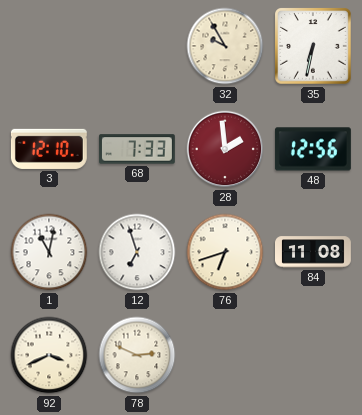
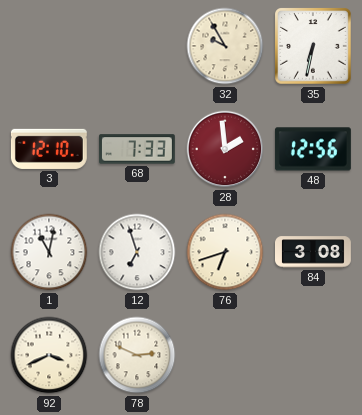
84: 11:08 -> 3:08 (314, 252)
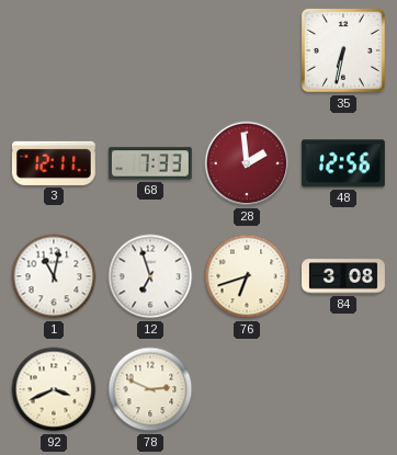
32: 9:55 -> none (225, 46)
3: 12:10 -> 12:11 (54, 163)
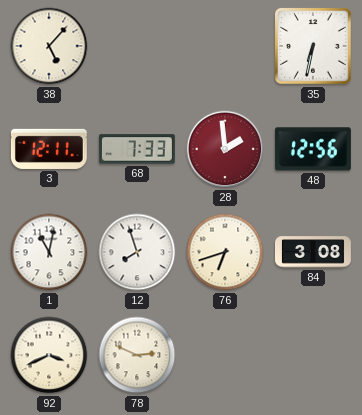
38: none -> 5:07 (49, 46)
12: 6:57 -> 7:57 (137, 252)
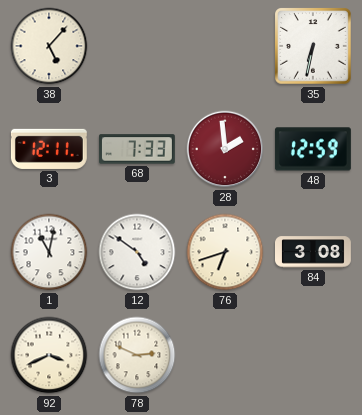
48: 12:56 -> 12:59 (313, 149)
12: 7:57 -> 4:51 (137, 252)
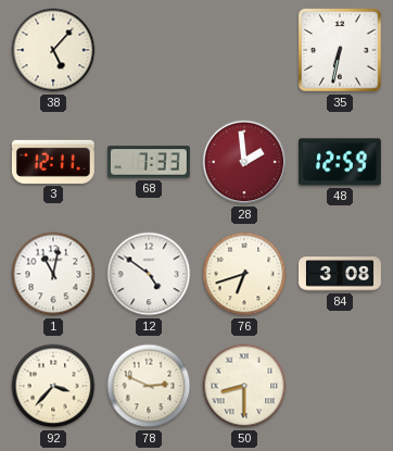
92: 3:41 -> 3:37 (53, 386)
50: none -> 8:30 (244, 386)
